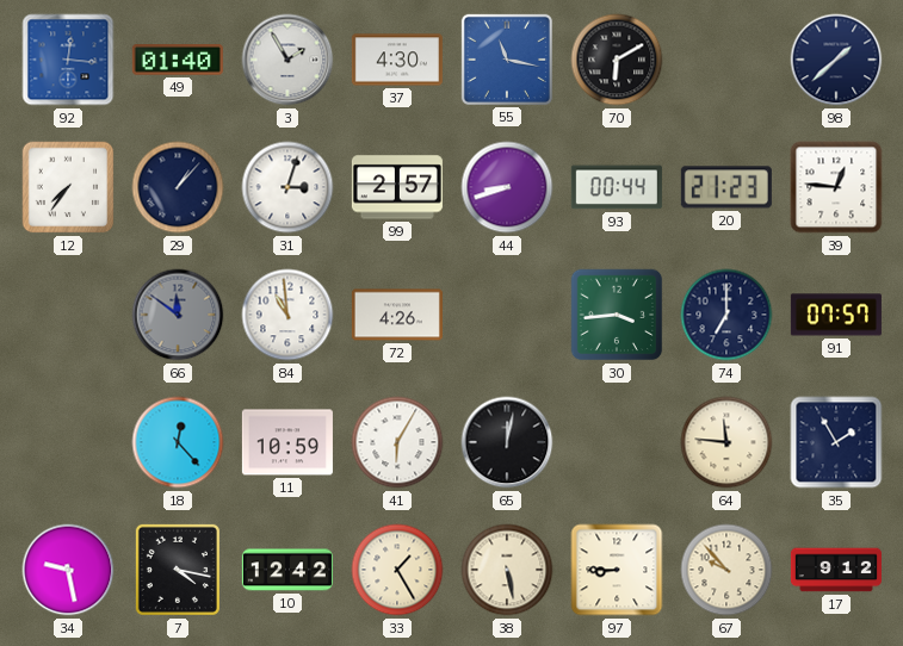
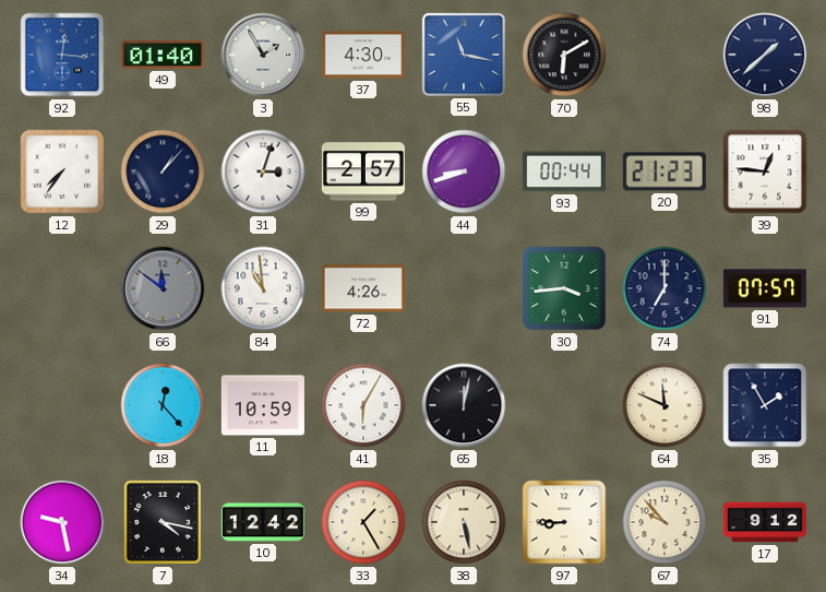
64: 11:46 -> 11:49 (665, 405)
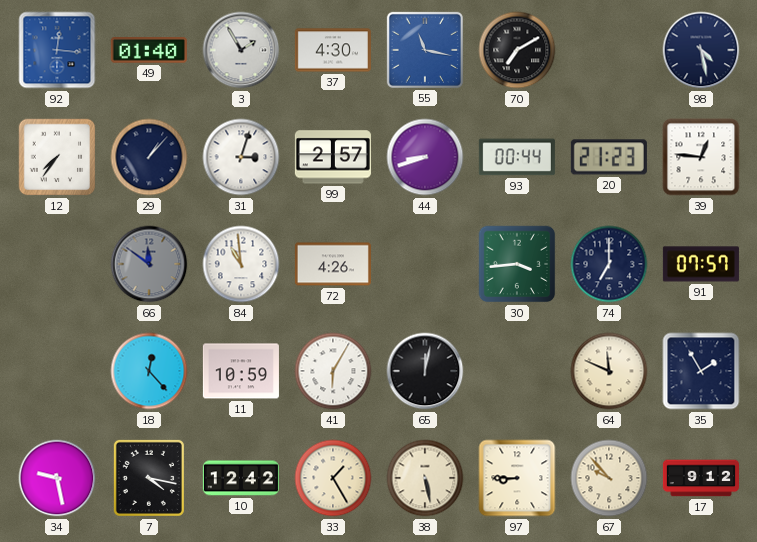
70: 6:10 -> 7:10 (517, 50)
98: 1:38 -> 4:28 (701, 50)
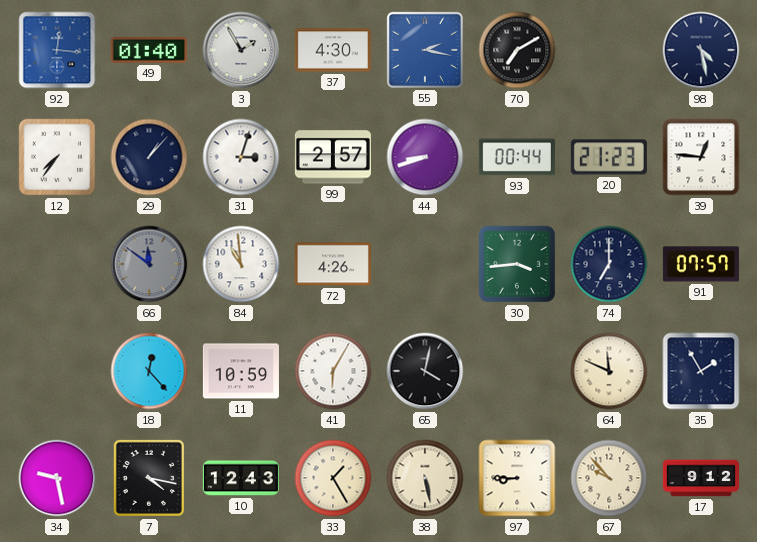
55: 11:17 -> 2:17 (425, 50)
65: 12:02 -> 4:02 (425, 371)
10: 12:42 -> 12:43 (241, 478)
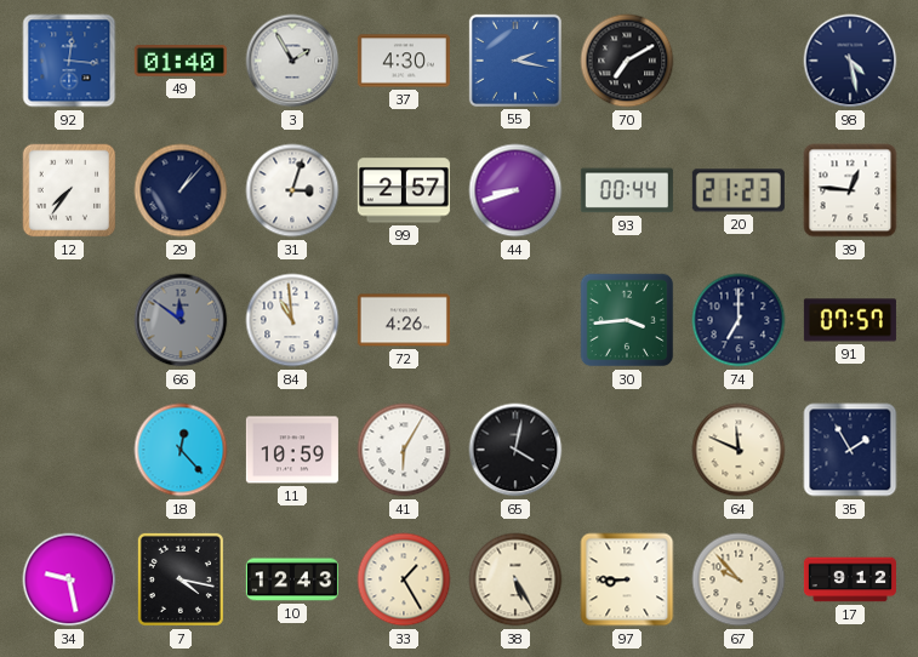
38: 5:28 -> 5:25 (515, 579)
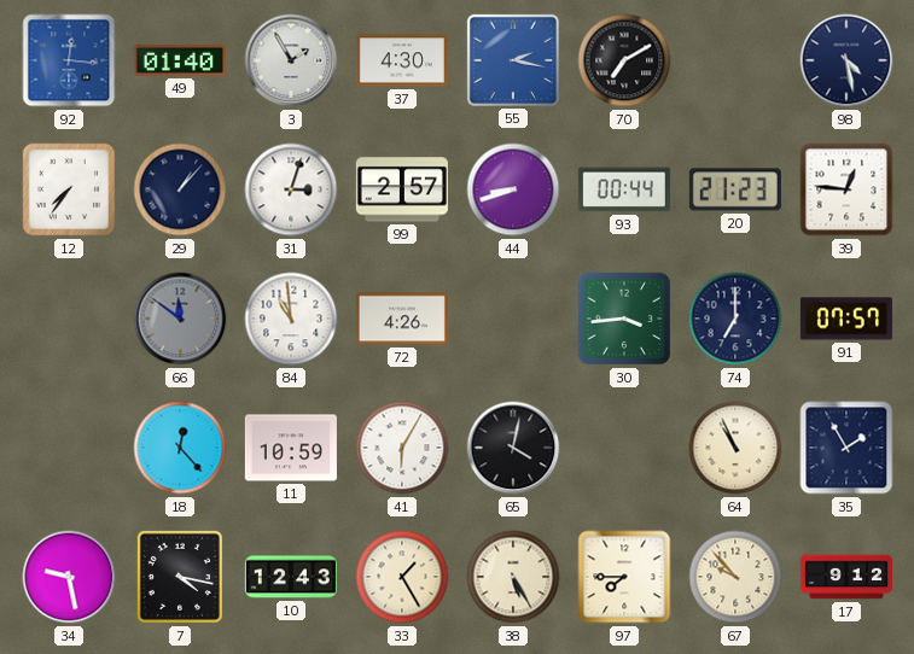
64: 11:49 -> 10:56 (735, 448)
97: 8:45 -> 7:45 (624, 577)
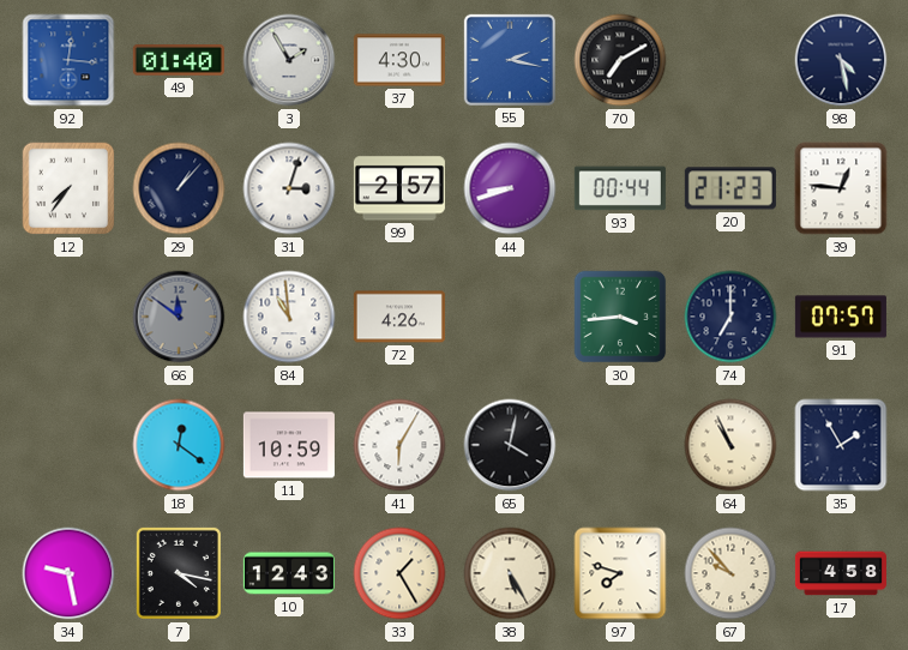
18: 12:23 -> 12:21 (179, 445)
97: 7:45 -> 7:48 (620, 573)
17: 9:12 -> 4:58 (841, 573)
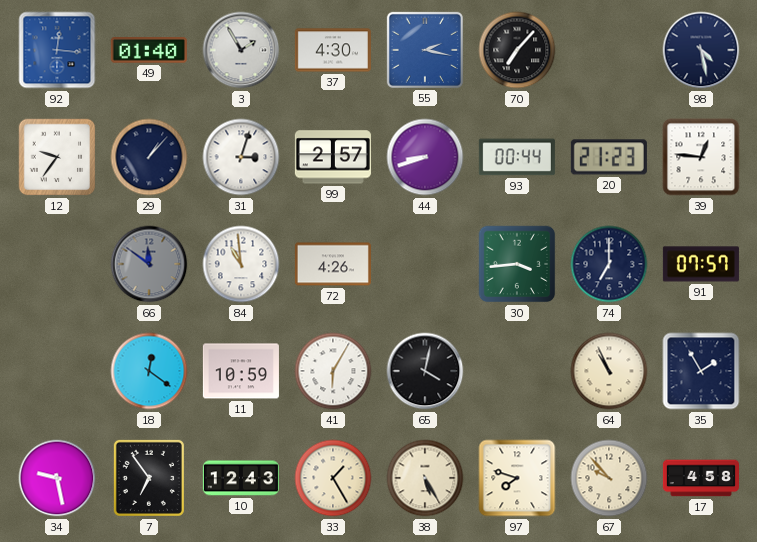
70: 7:10 -> 7:07 (517, 50)
12: 7:36 -> 9:36 (57, 157)
7: 4:17 -> 6:54 (149, 478)
